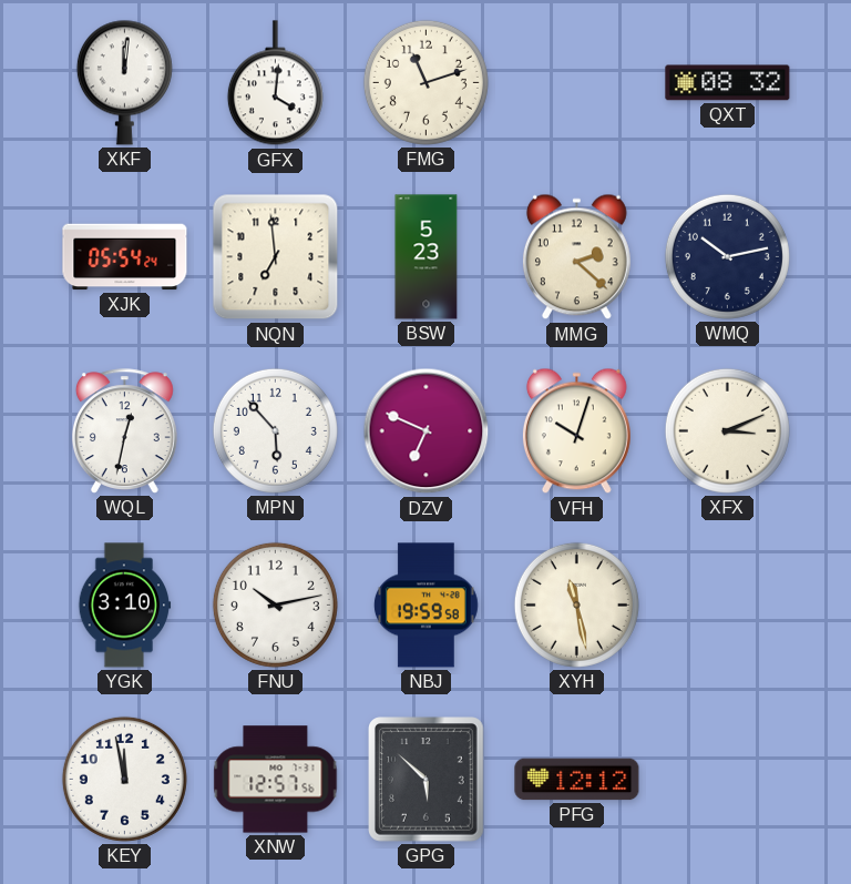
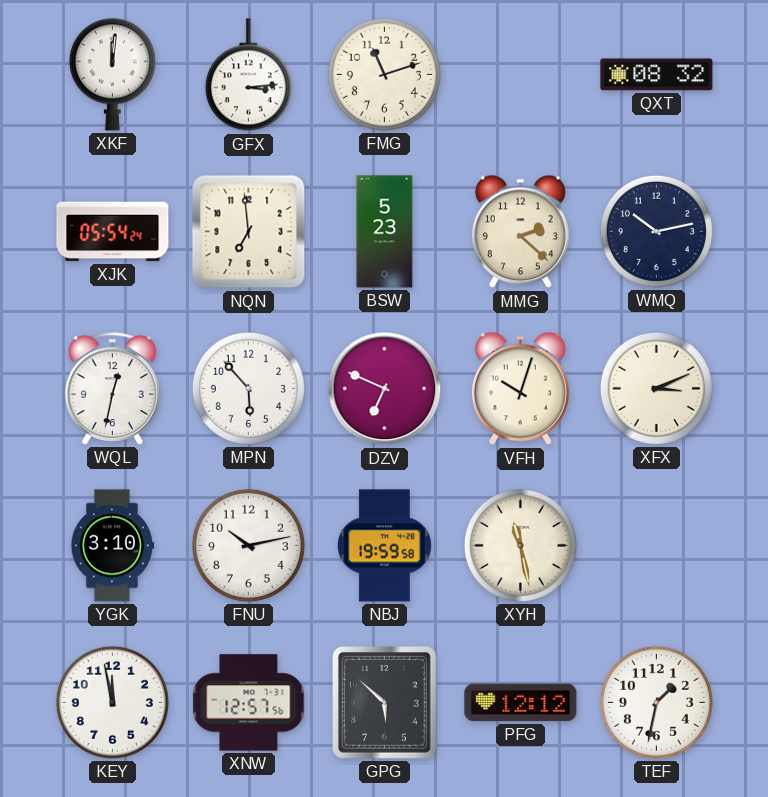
GFX: 4:01 -> 3:14 (248, 75)
TEF: none -> 1:32 (656, 702)
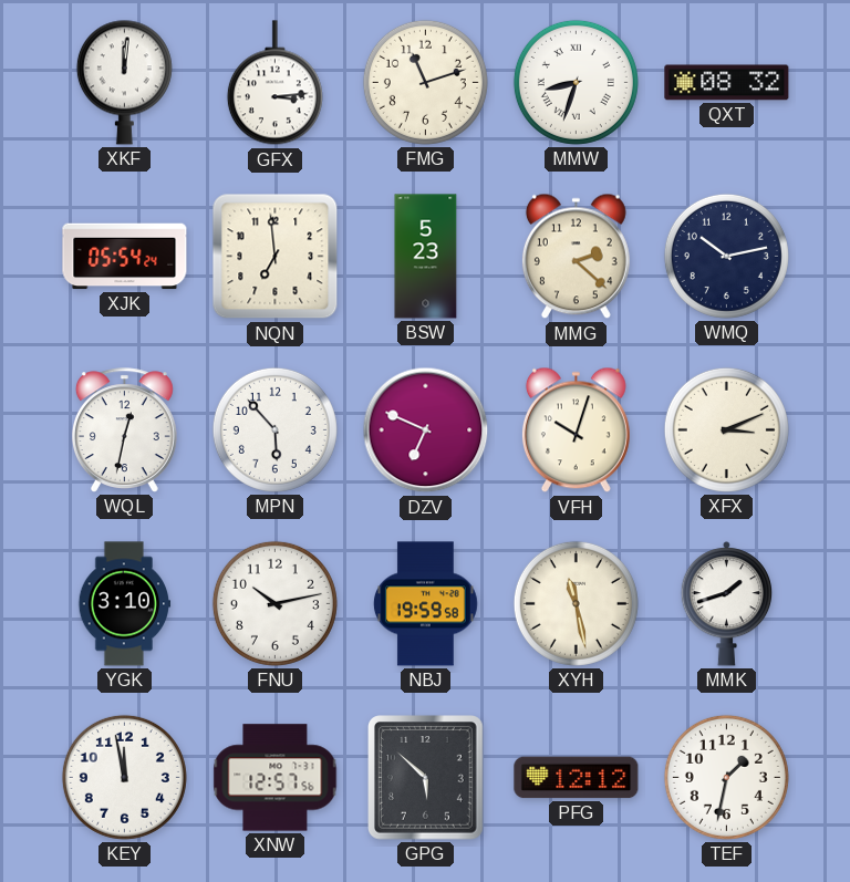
MMW: none -> 8:33 (576, 82)
MMK: none -> 1:42 (727, 604)
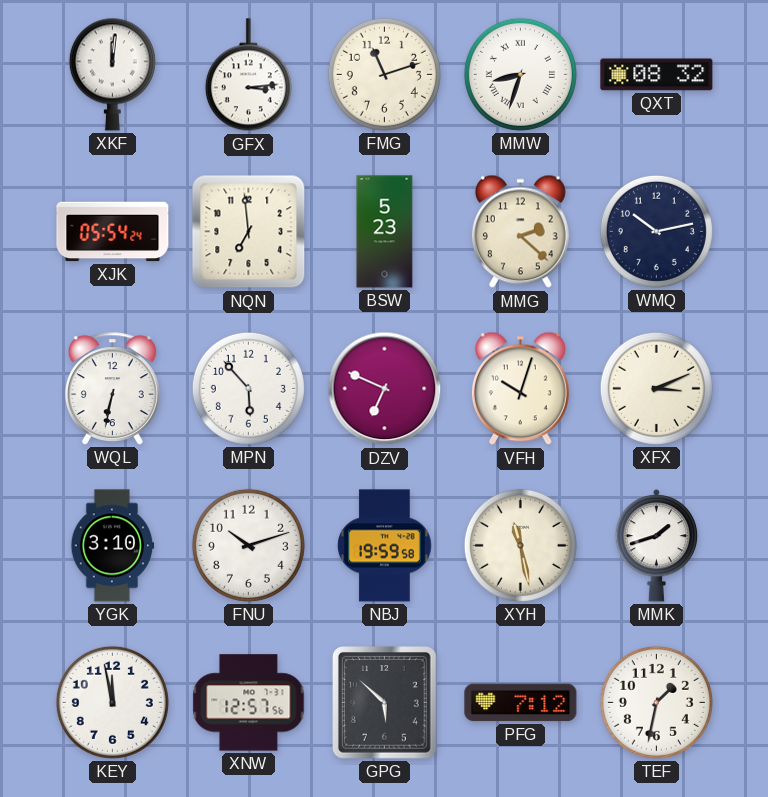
WQL: 12:32 -> 6:32 (112, 389)
FNU: 10:13 -> 10:12 (248, 545)
PFG: 12:12 -> 7:12 (521, 703)
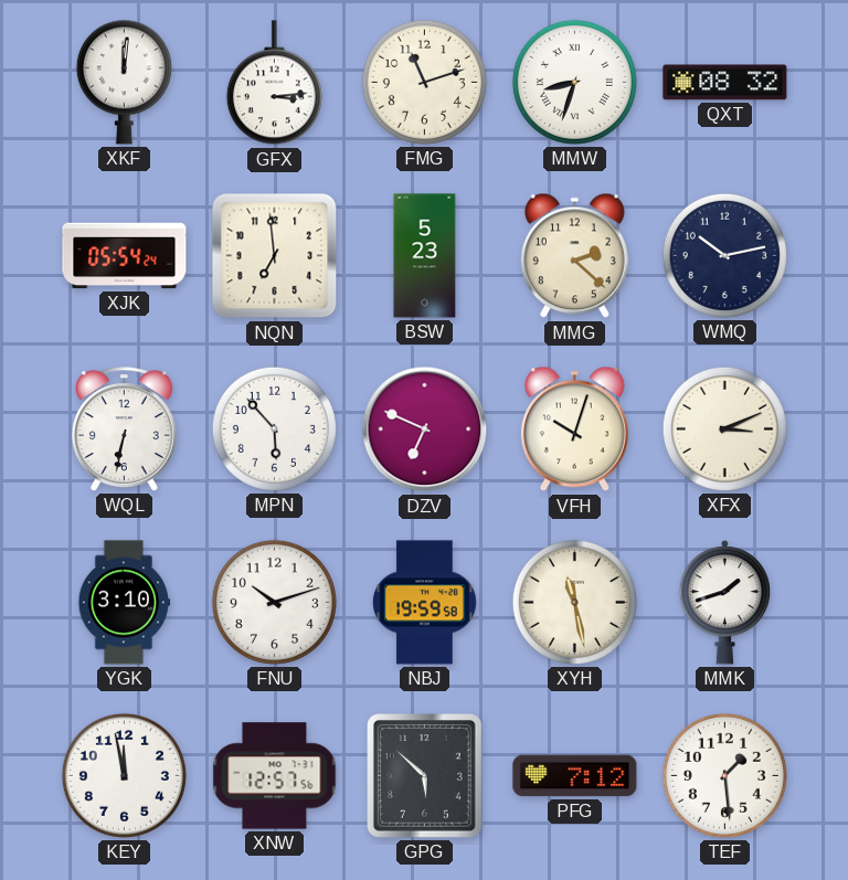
TEF: 1:32 -> 1:29 (724, 775)
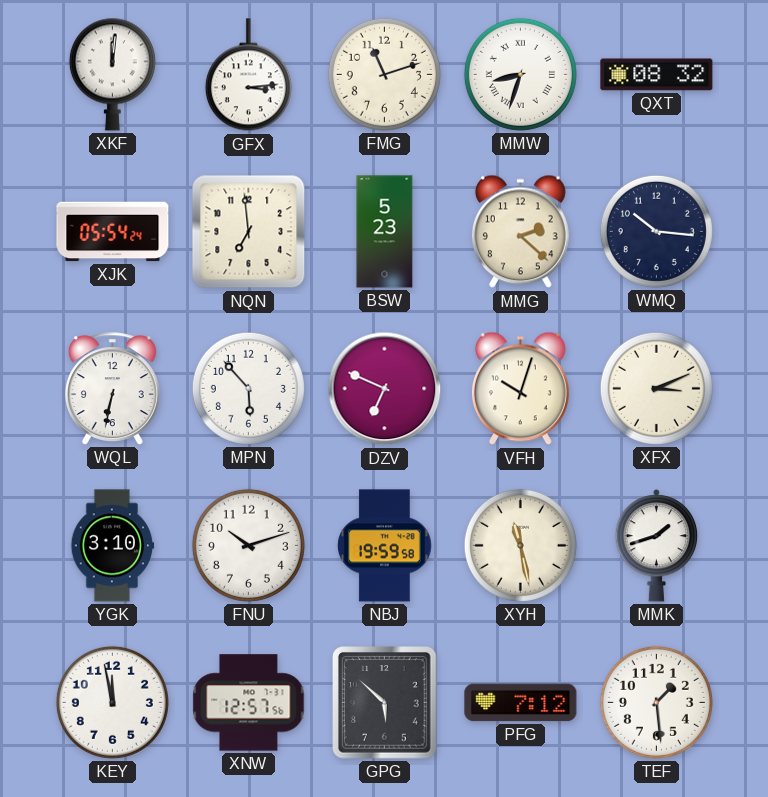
WMQ: 10:13 -> 10:16 (656, 231)
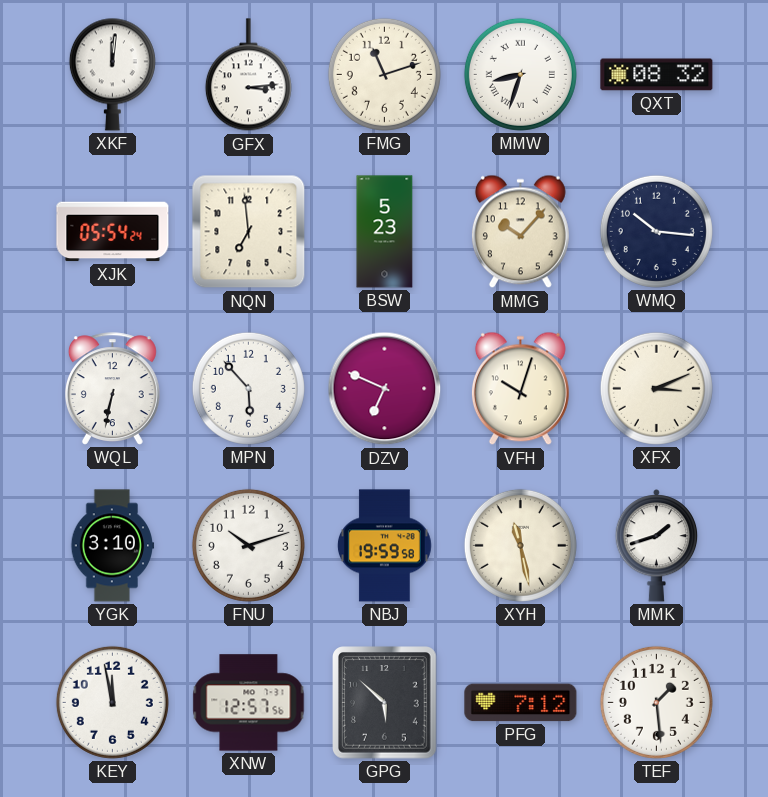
MMG: 2:22 -> 10:07 (520, 232)
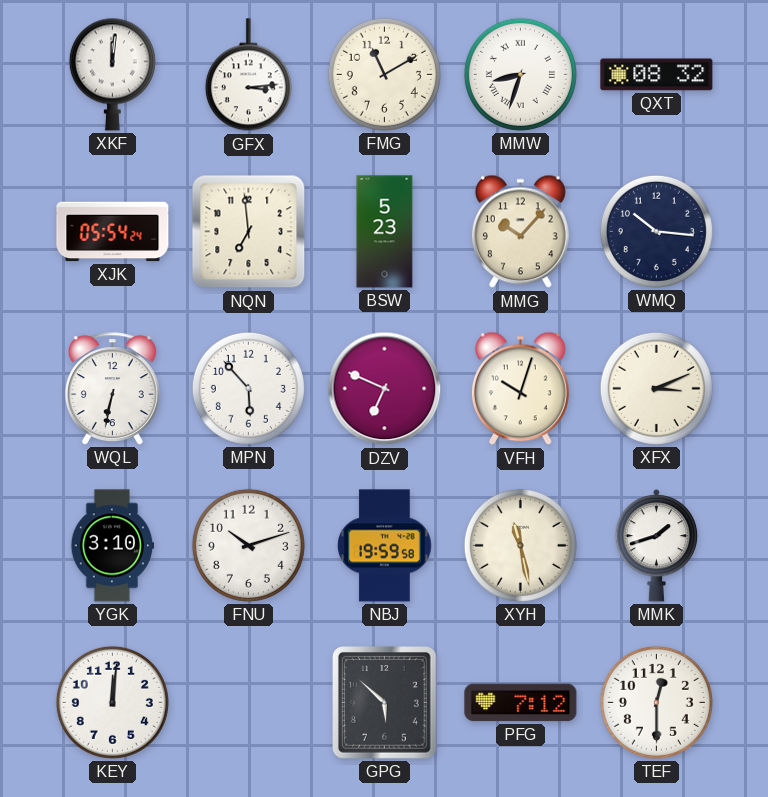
FMG: 11:12 -> 11:10 (384, 74)
KEY: 11:58 -> 12:01 (112, 702)
XNW: 12:57 -> none (249, 703)
TEF: 1:29 -> 12:30 (656, 702)
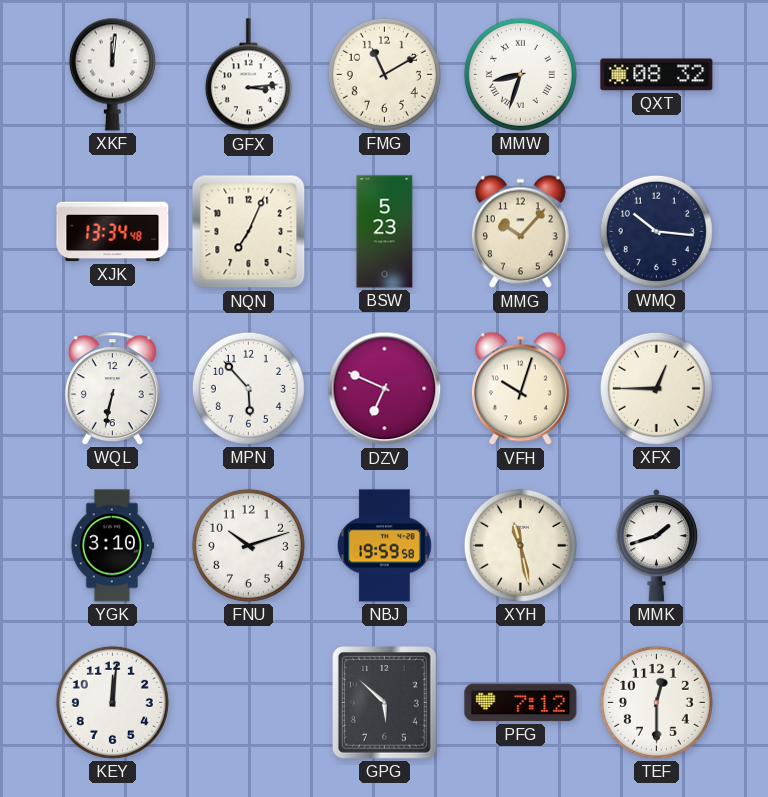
XJK: 05:54 -> 13:34 (113, 232)
NQN: 6:59 -> 7:04 (249, 232)
XFX: 3:11 -> 12:45 (656, 388)
